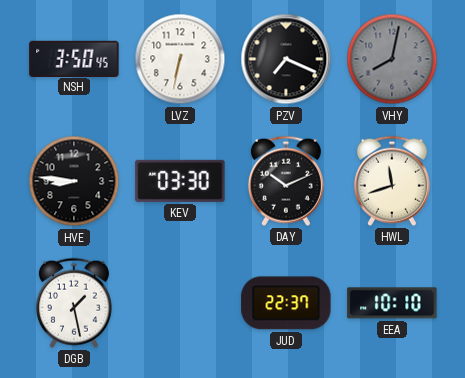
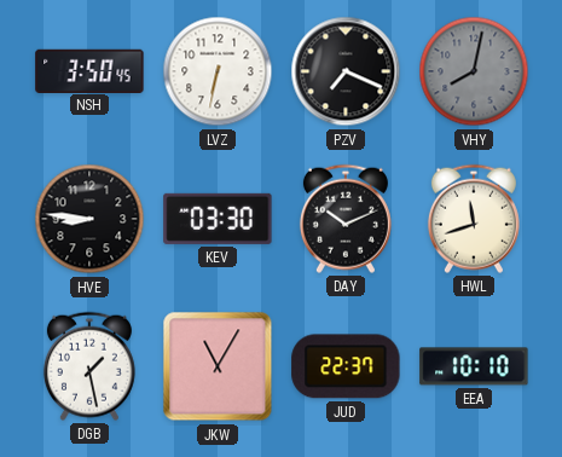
JKW: none -> 11:05 (218, 366)
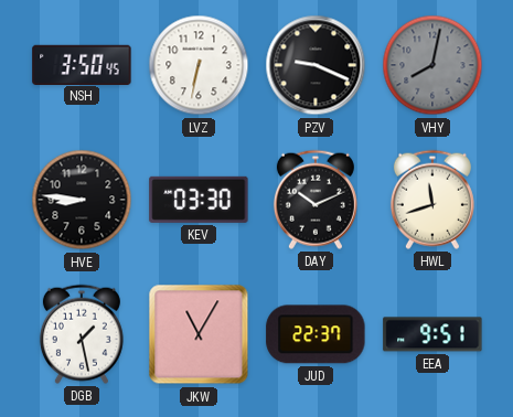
PZV: 7:19 -> 9:19 (316, 65)
EEA: 10:10 -> 9:51 (432, 334)
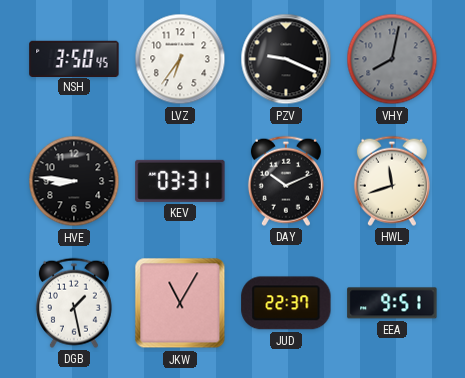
LVZ: 6:32 -> 6:36 (180, 59)
KEV: 03:30 -> 03:31 (180, 181)
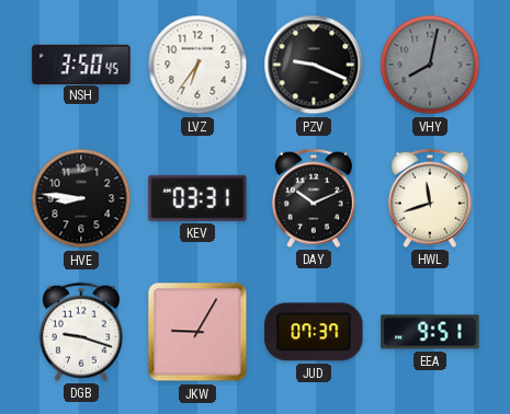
DGB: 1:28 -> 9:18 (81, 332)
JKW: 11:05 -> 9:05 (197, 332)
JUD: 22:37 -> 07:37 (314, 332)
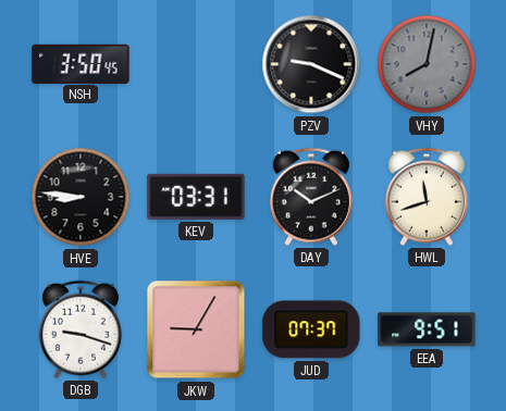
LVZ: 6:36 -> none (197, 65)
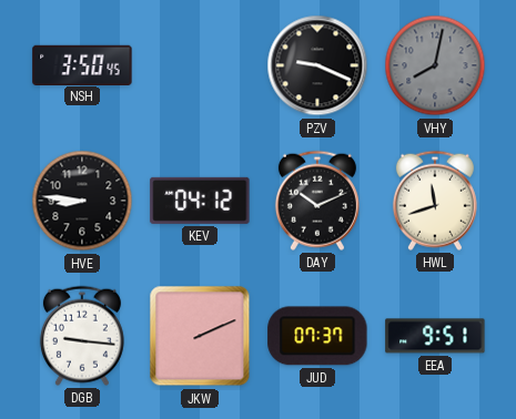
KEV: 03:31 -> 04:12 (200, 201)
DGB: 9:18 -> 9:16 (82, 336)
JKW: 9:05 -> 2:11 (200, 336)
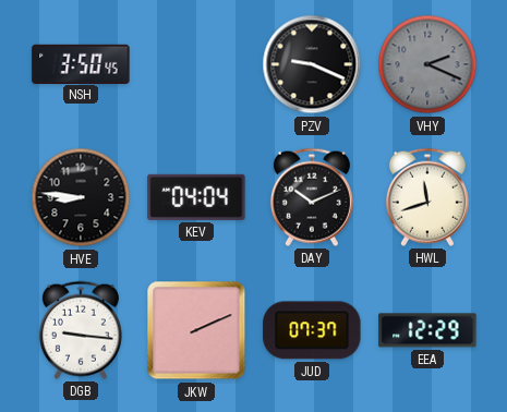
VHY: 8:02 -> 2:19 (427, 64)
KEV: 04:12 -> 04:04 (196, 197)
EEA: 9:51 -> 12:29 (427, 330)
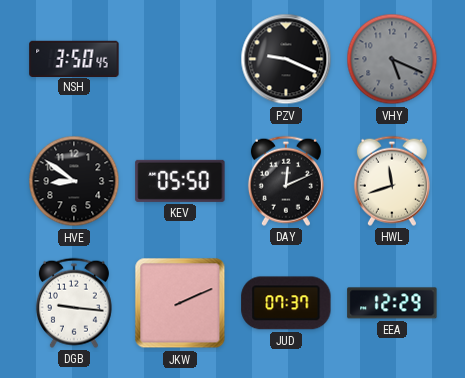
VHY: 2:19 -> 5:19 (392, 59)
HVE: 8:46 -> 8:51 (74, 181)
KEV: 04:04 -> 05:50 (180, 181)
DAY: 10:11 -> 12:11 (286, 181)
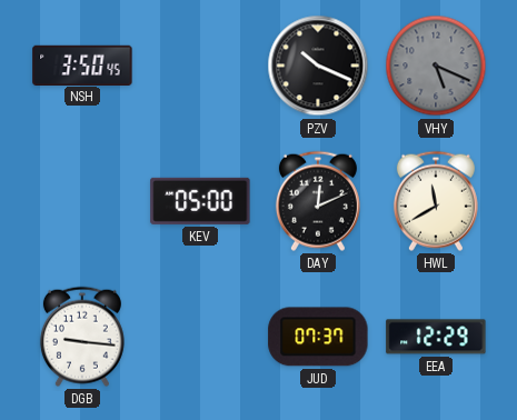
PZV: 9:19 -> 10:19 (318, 66)
HVE: 8:51 -> none (74, 181)
KEV: 05:50 -> 05:00 (200, 201)
HWL: 11:42 -> 11:40 (436, 201)
JKW: 2:11 -> none (180, 303)
